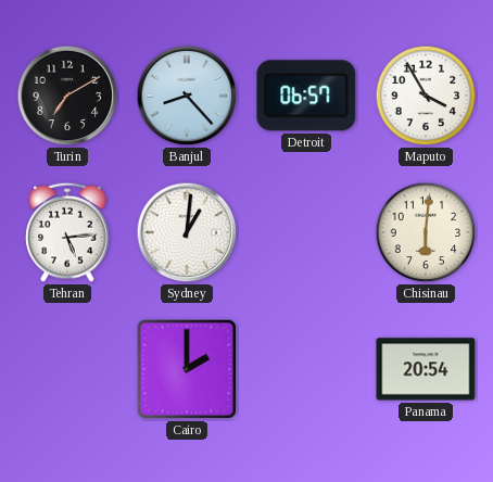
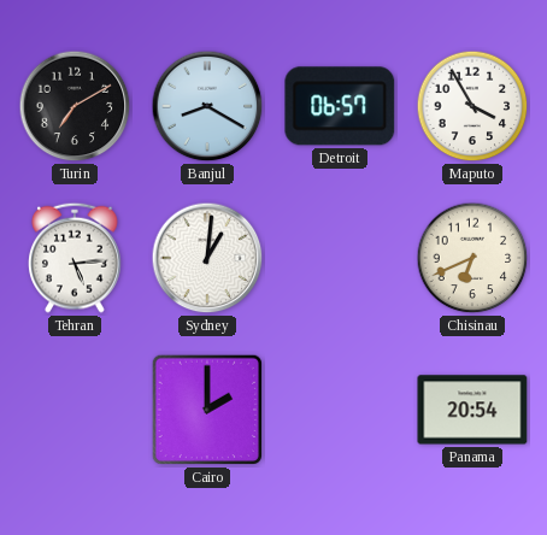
Banjul: 8:23 -> 8:20 (207, 106)
Chisinau: 6:01 -> 6:41 (472, 258)
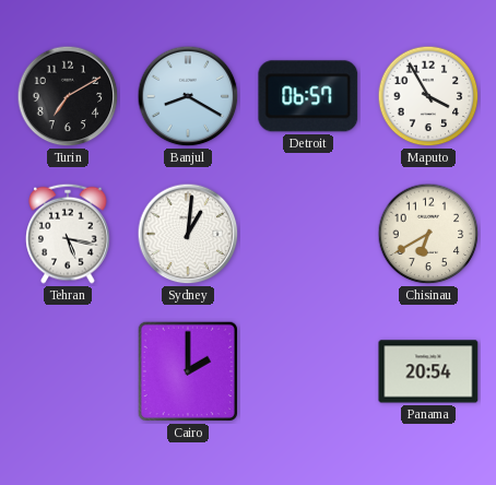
Tehran: 5:14 -> 5:17 (68, 234)
Chisinau: 6:41 -> 6:40 (428, 234)
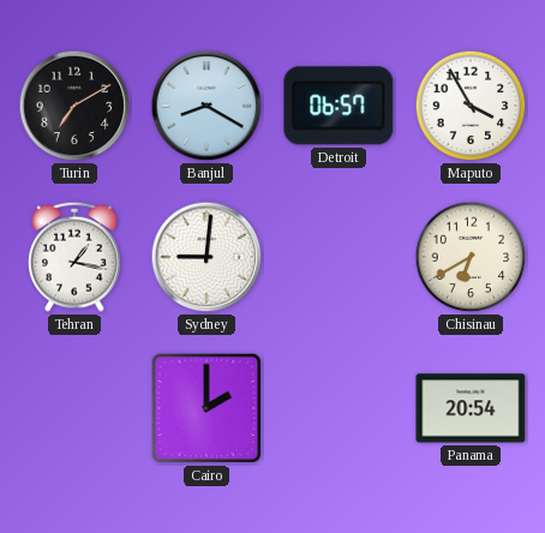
Tehran: 5:17 -> 1:17 (74, 257)
Sydney: 1:01 -> 9:01 (206, 257)
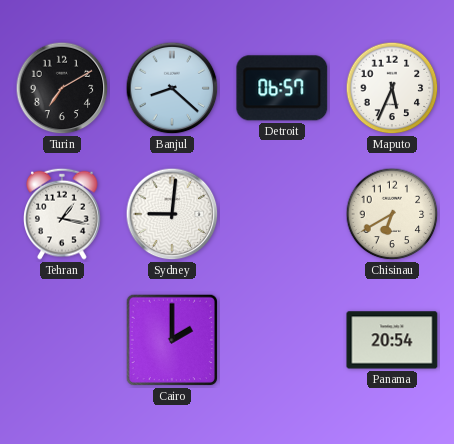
Banjul: 8:20 -> 8:22 (172, 88)
Maputo: 3:55 -> 5:34 (392, 88)
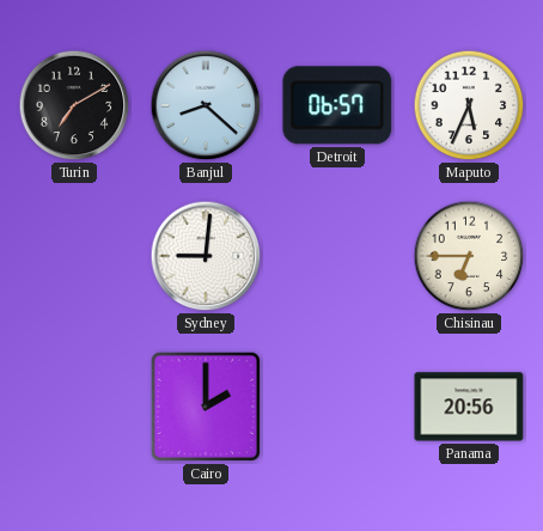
Tehran: 1:17 -> none (62, 214)
Chisinau: 6:40 -> 6:45 (469, 256)
Panama: 20:54 -> 20:56 (469, 407)
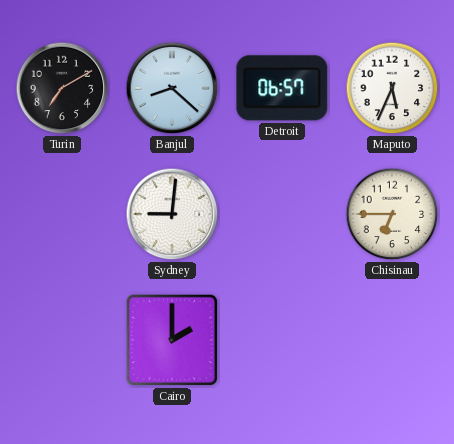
Panama: 20:56 -> none (469, 407)
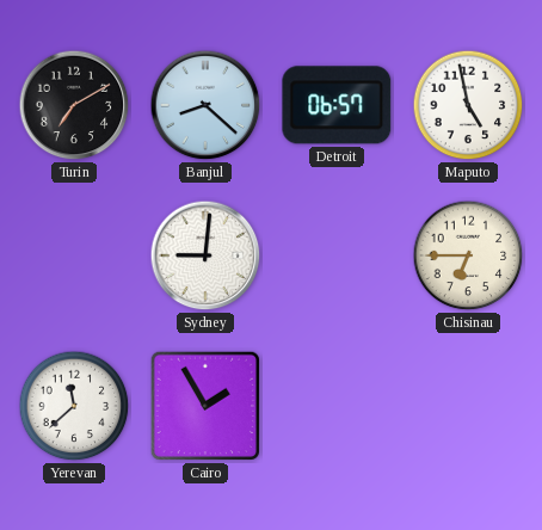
Maputo: 5:34 -> 4:58 (468, 105)
Yerevan: none -> 11:38 (74, 406)
Cairo: 2:00 -> 1:55 (205, 406)
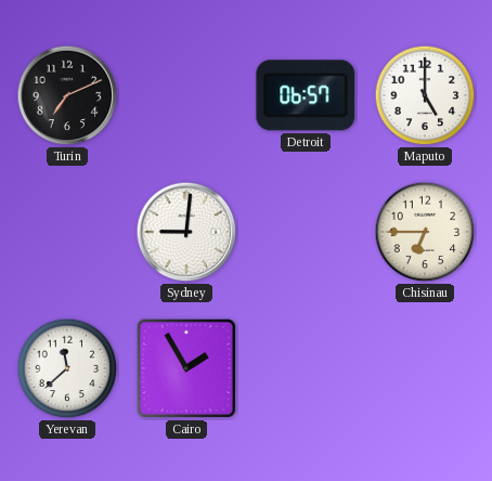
Turin: 7:10 -> 7:11 (67, 95)
Banjul: 8:22 -> none (205, 105)
Maputo: 4:58 -> 5:00 (425, 95)
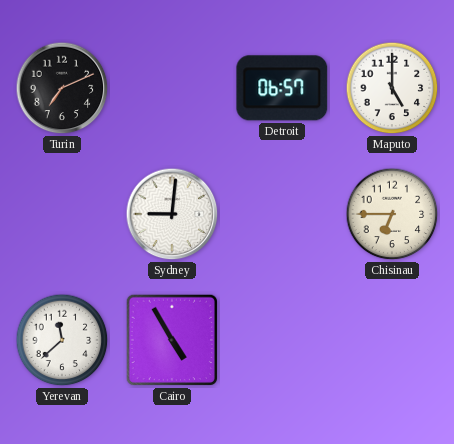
Cairo: 1:55 -> 4:55 (172, 340)
